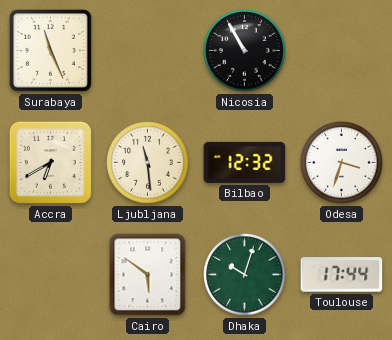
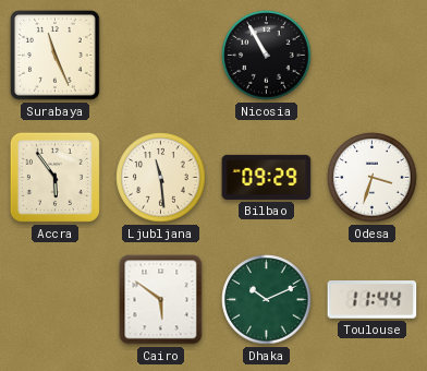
Accra: 6:40 -> 5:54 (54, 177)
Bilbao: 12:32 -> 09:29 (267, 177)
Dhaka: 10:03 -> 10:11 (267, 300)
Toulouse: 17:44 -> 11:44 (373, 300)
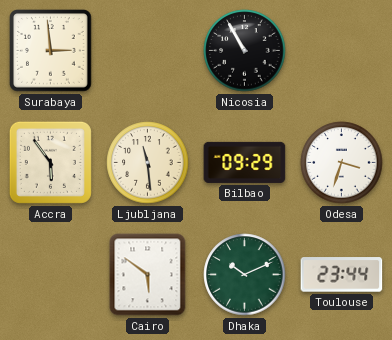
Surabaya: 11:26 -> 2:59 (51, 51)
Toulouse: 11:44 -> 23:44 (342, 275)
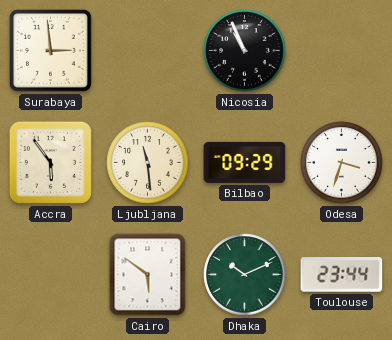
Nicosia: 10:55 -> 10:56 (245, 51)
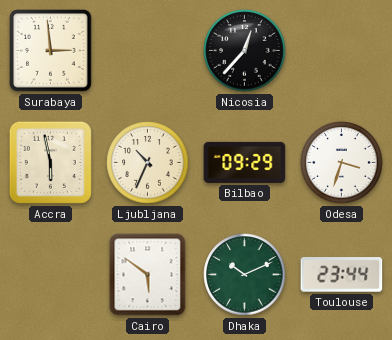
Nicosia: 10:56 -> 12:37 (245, 51)
Accra: 5:54 -> 5:58 (50, 162)
Ljubljana: 11:29 -> 10:34 (148, 163)
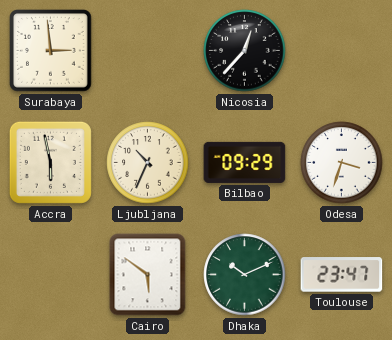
Toulouse: 23:44 -> 23:47 (342, 275)
